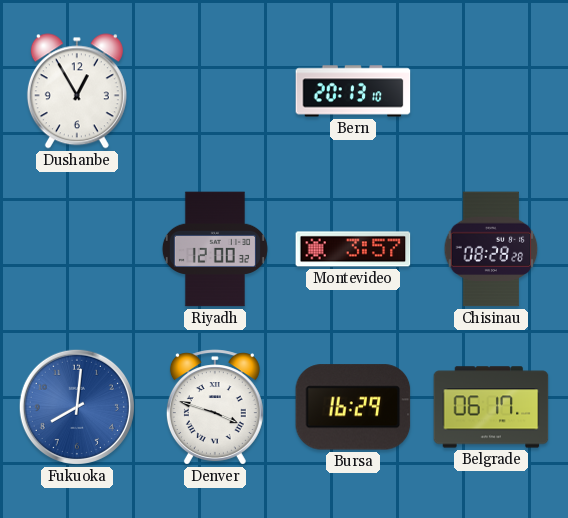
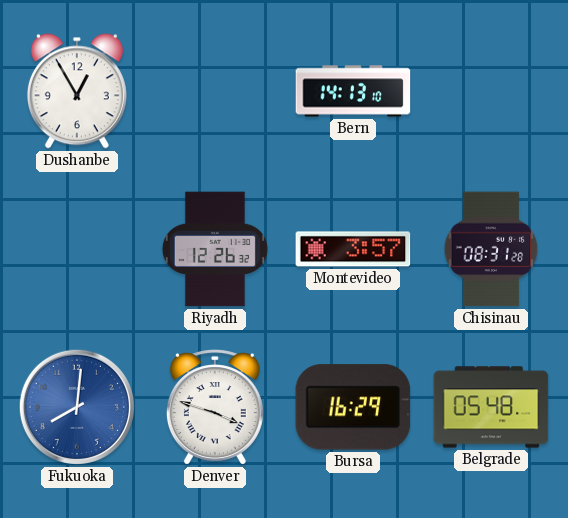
Bern: 20:13 -> 14:13 (353, 91)
Riyadh: 12:00 -> 12:26 (215, 249)
Chisinau: 08:28 -> 08:31 (491, 249)
Belgrade: 06:17 -> 05:48 (491, 407)
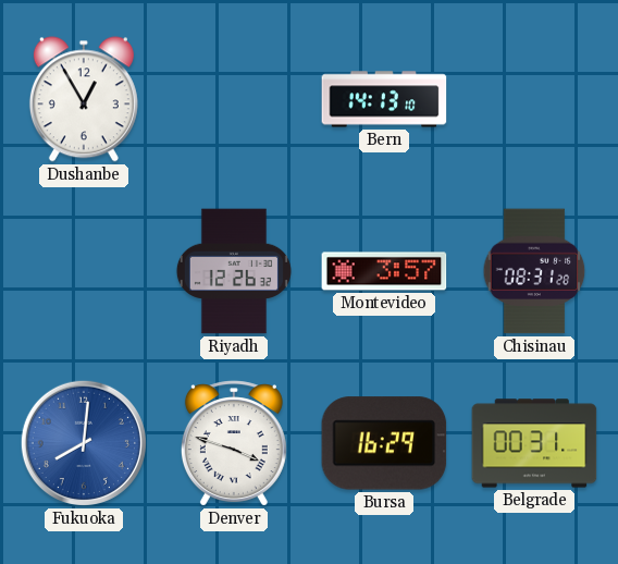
Belgrade: 05:48 -> 00:31 (534, 443)
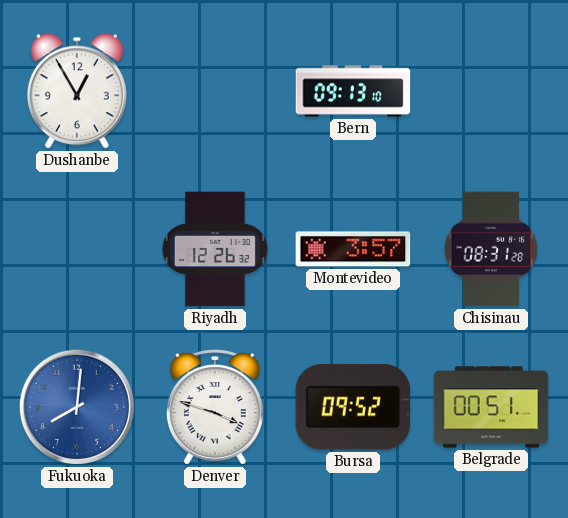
Bern: 14:13 -> 09:13 (353, 91)
Bursa: 16:29 -> 09:52 (353, 407)
Belgrade: 00:31 -> 00:51 (491, 407)
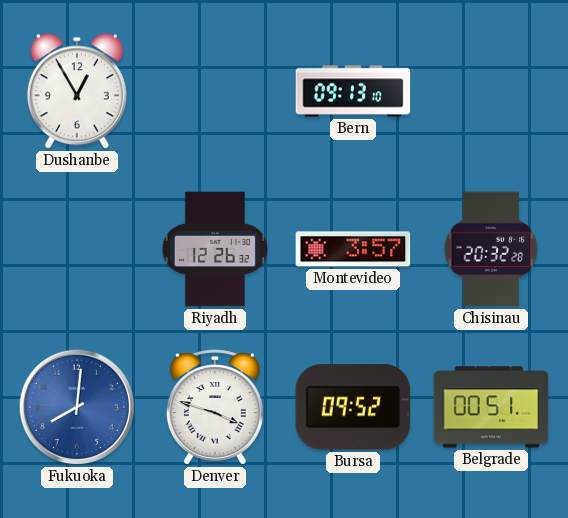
Chisinau: 08:31 -> 20:32 (491, 249)
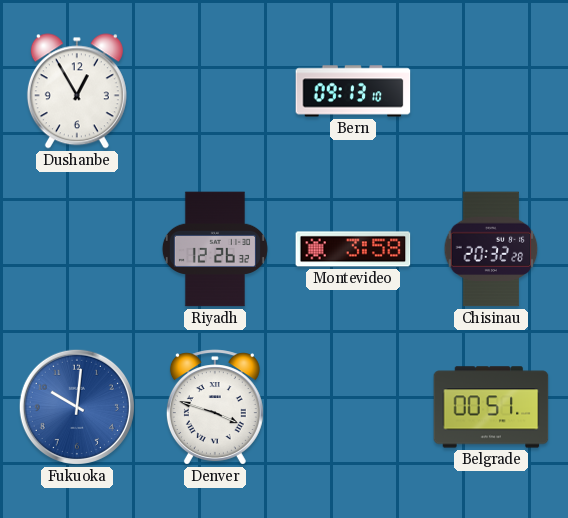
Montevideo: 3:57 -> 3:58 (353, 249)
Fukuoka: 8:01 -> 10:01 (77, 407)
Bursa: 09:52 -> none (353, 407)
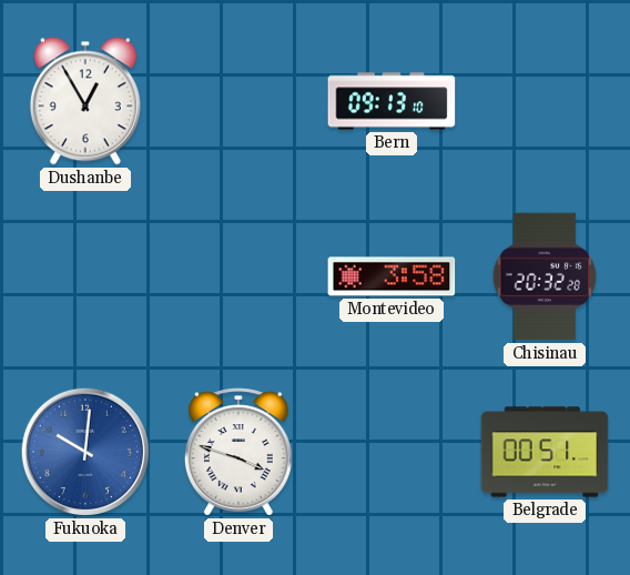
Riyadh: 12:26 -> none (215, 249)
